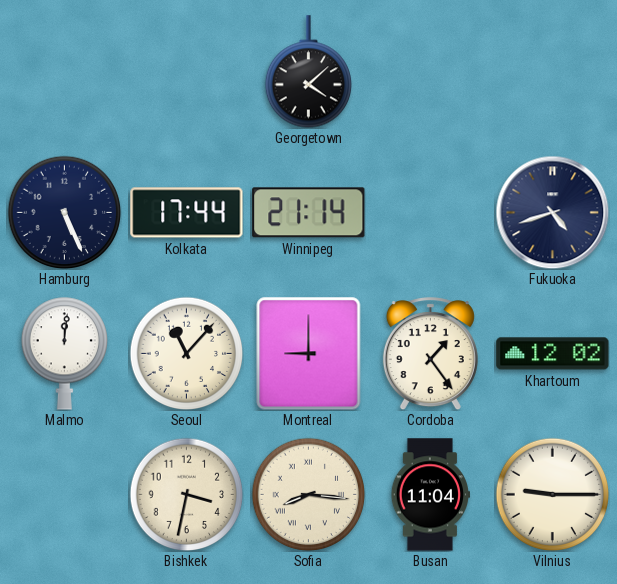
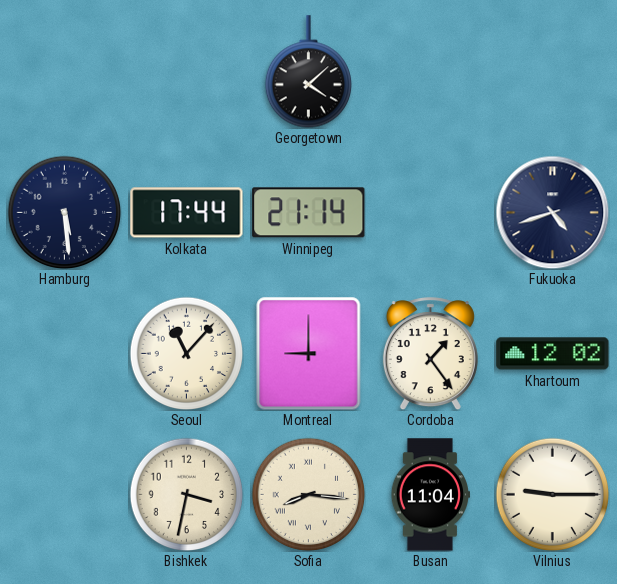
Hamburg: 5:26 -> 5:29 (64, 212)
Malmo: 12:01 -> none (64, 353)
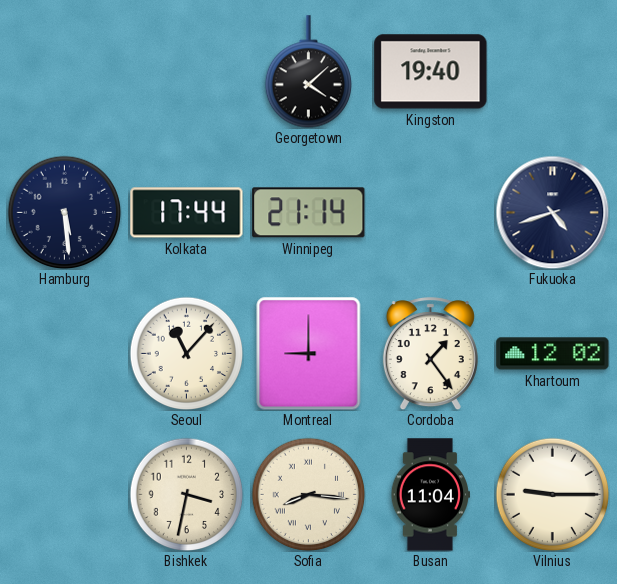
Kingston: none -> 19:40 (431, 72)
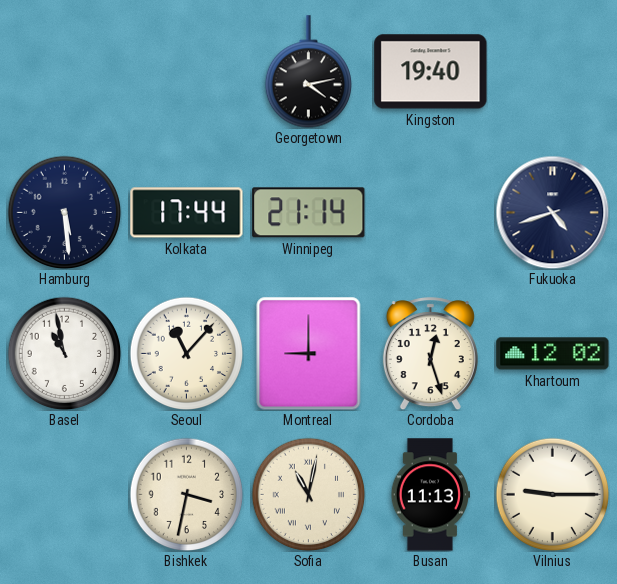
Georgetown: 4:08 -> 4:13 (308, 72)
Basel: none -> 10:58 (64, 353)
Cordoba: 1:24 -> 12:27 (430, 354)
Sofia: 8:16 -> 11:02 (308, 494)
Busan: 11:04 -> 11:13 (430, 495)
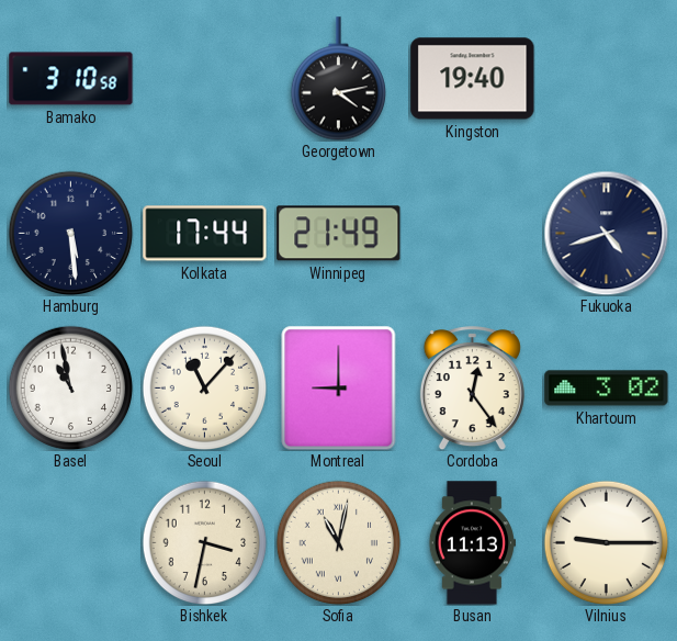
Bamako: none -> 3:10 (71, 79)
Winnipeg: 21:14 -> 21:49 (339, 234)
Cordoba: 12:27 -> 12:24 (472, 389)
Khartoum: 12:02 -> 3:02 (607, 389)
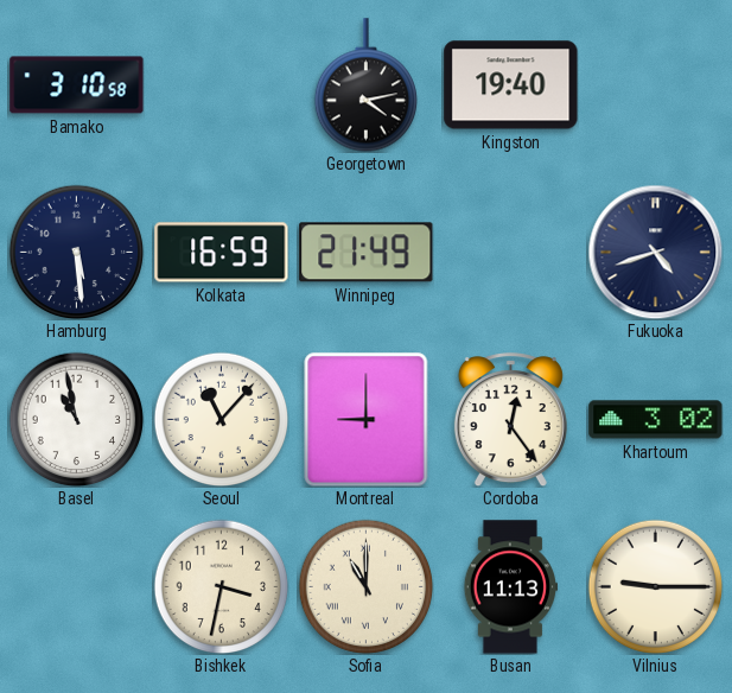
Kolkata: 17:44 -> 16:59 (222, 253)
Sofia: 11:02 -> 11:00 (365, 586)
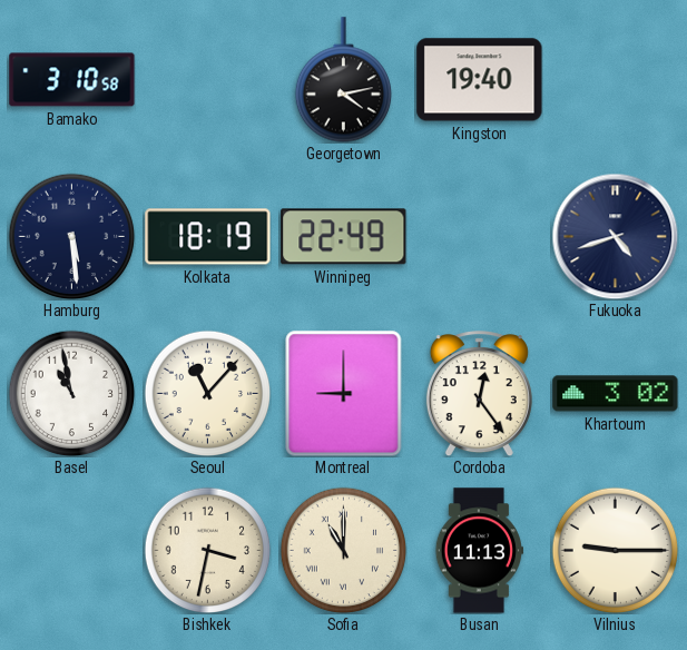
Kolkata: 16:59 -> 18:19 (208, 237)
Winnipeg: 21:49 -> 22:49 (344, 237)
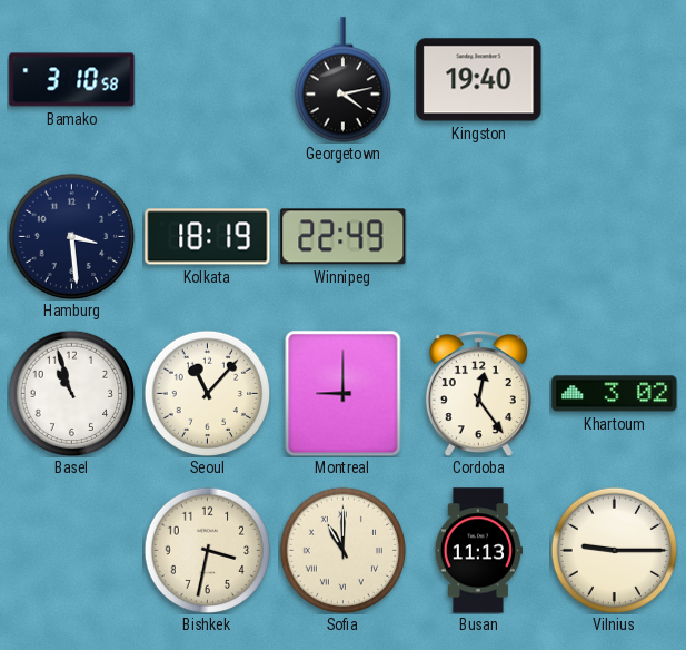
Hamburg: 5:29 -> 3:29 (71, 236)
Fukuoka: 4:42 -> none (615, 236)
Basel: 10:58 -> 10:57 (71, 393)
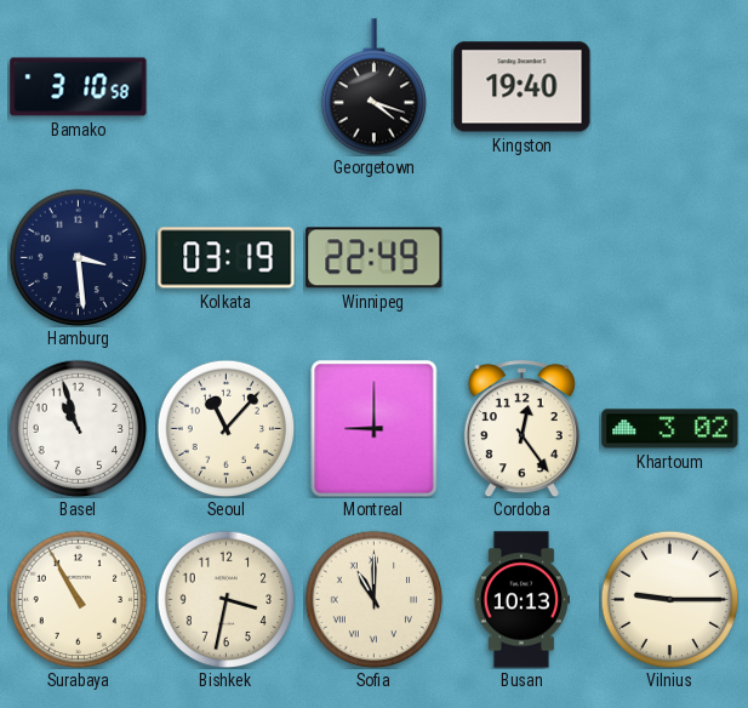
Georgetown: 4:13 -> 4:18 (373, 87)
Kolkata: 18:19 -> 03:19 (227, 258)
Surabaya: none -> 10:55 (78, 599)
Busan: 11:13 -> 10:13 (521, 600)
